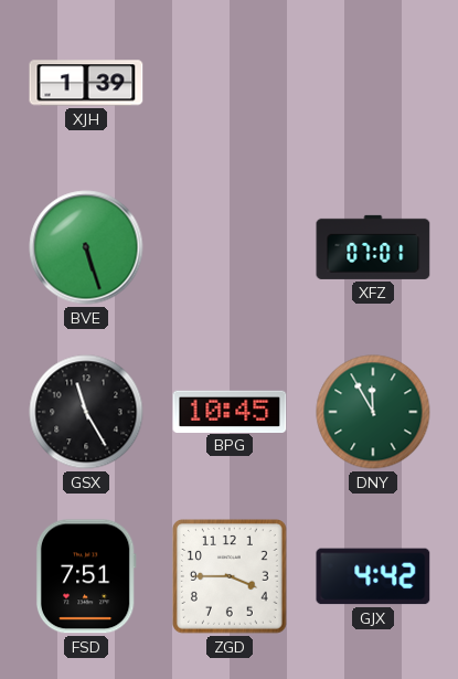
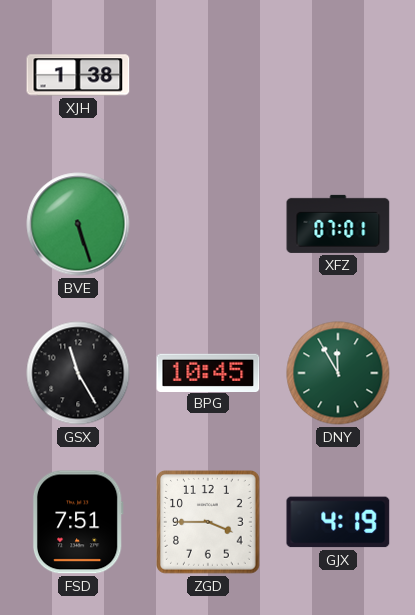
XJH: 1:39 -> 1:38 (78, 75)
GJX: 4:42 -> 4:19 (338, 522)
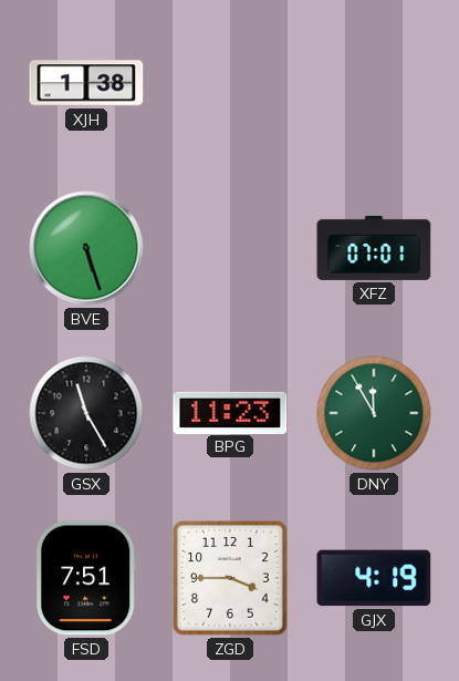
BPG: 10:45 -> 11:23 (230, 412)
